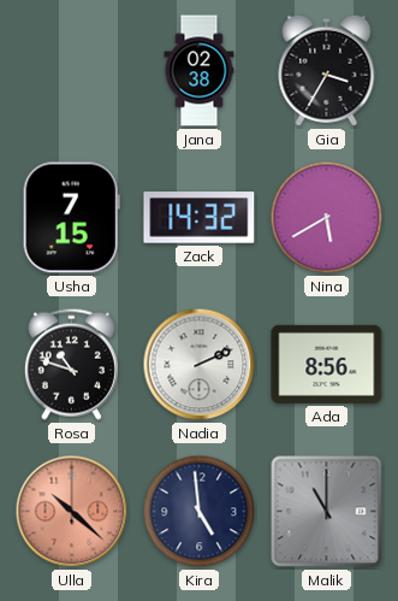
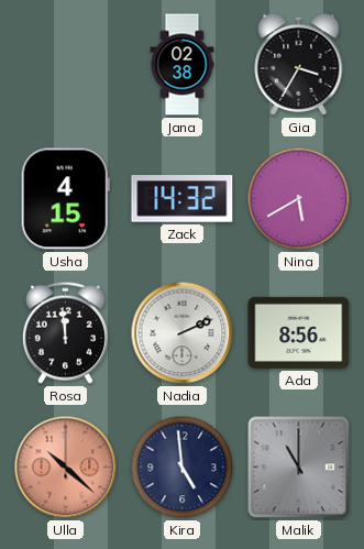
Usha: 7:15 -> 4:15 (65, 199)
Rosa: 10:48 -> 11:59 (65, 332)
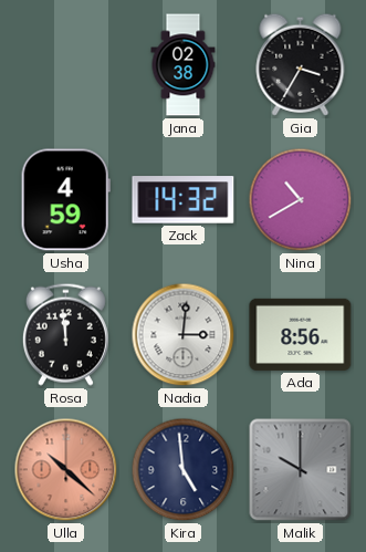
Usha: 4:15 -> 4:59 (65, 200)
Nina: 5:40 -> 10:40 (301, 200)
Nadia: 2:11 -> 3:01 (184, 335)
Malik: 11:00 -> 10:00 (301, 470)
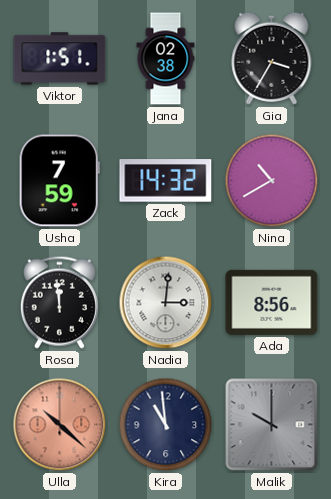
Viktor: none -> 1:51 (60, 59)
Usha: 4:59 -> 7:59 (59, 181)
Kira: 4:59 -> 10:59 (166, 425)
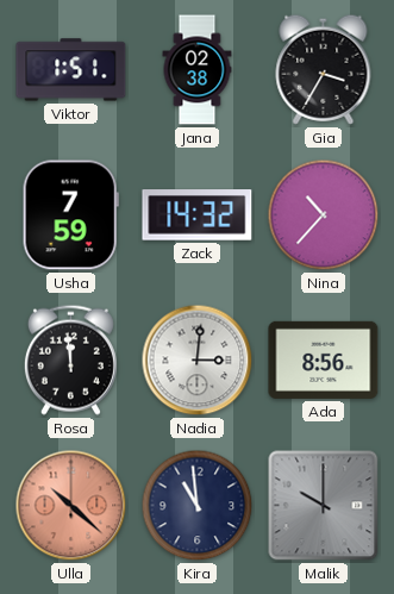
Nina: 10:40 -> 10:37 (324, 215)
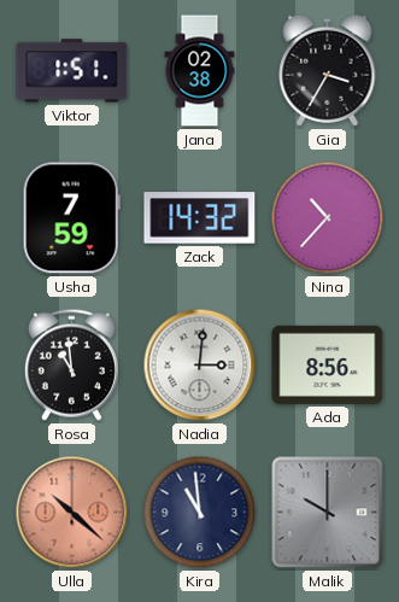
Rosa: 11:59 -> 10:59 (71, 364)
